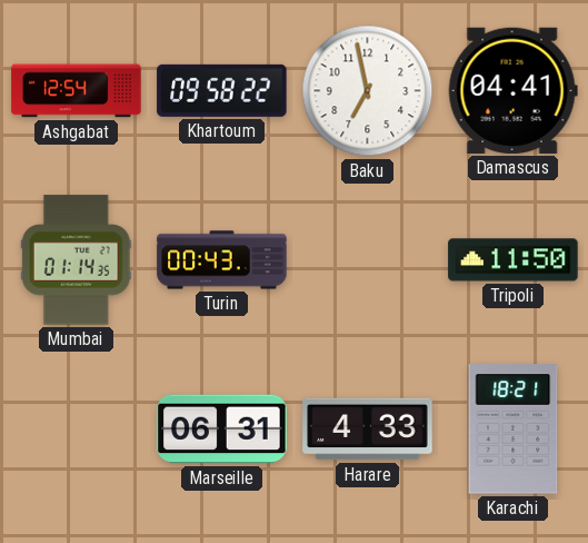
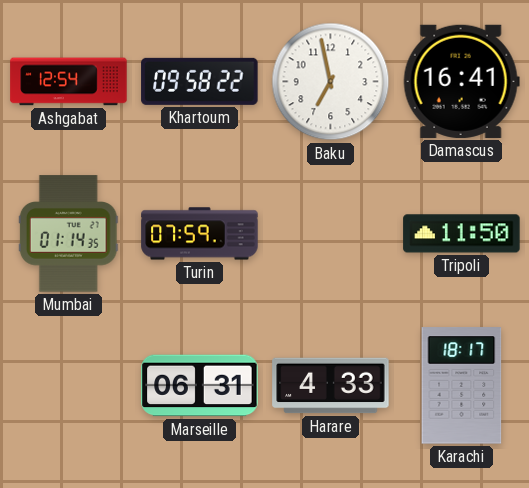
Damascus: 04:41 -> 16:41 (461, 81)
Turin: 00:43 -> 07:59 (200, 234)
Karachi: 18:21 -> 18:17 (462, 386)
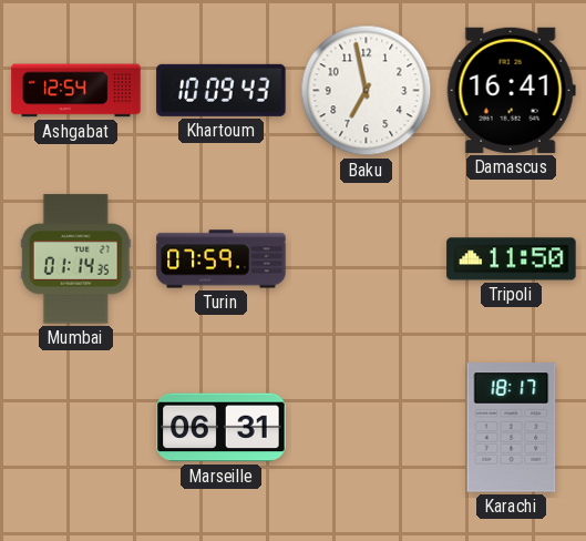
Khartoum: 09:58 -> 10:09 (222, 90)
Harare: 4:33 -> none (331, 386)
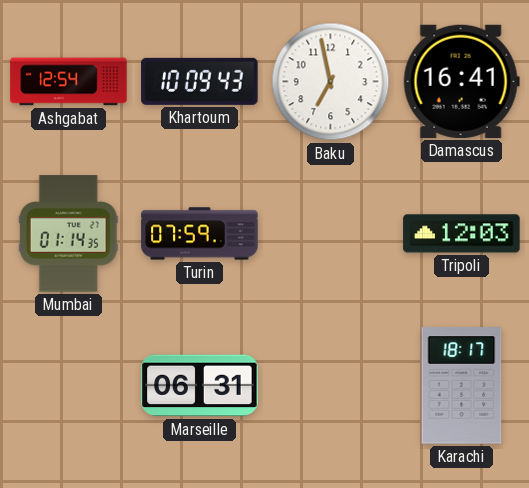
Tripoli: 11:50 -> 12:03 (462, 234)
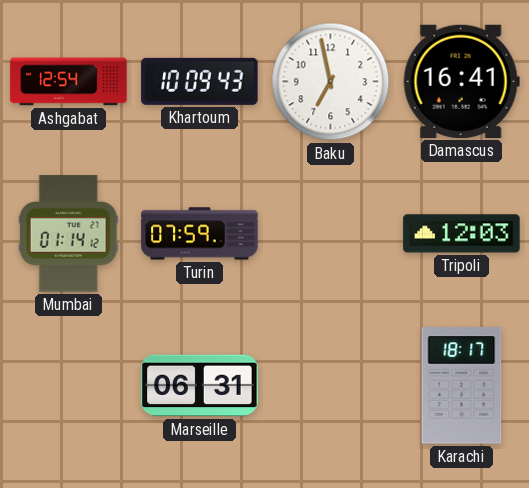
Mumbai: 01:14:35 -> 01:14:12 (68, 234)
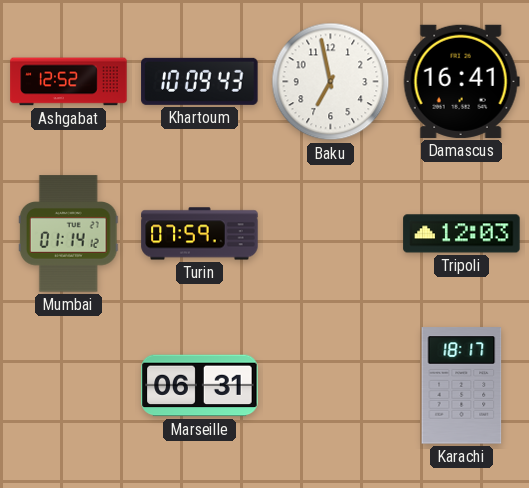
Ashgabat: 12:54 -> 12:52 (69, 82)
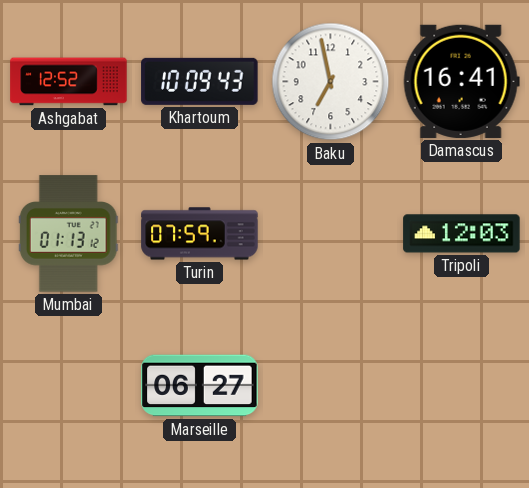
Mumbai: 01:14 -> 01:13 (68, 234)
Marseille: 06:31 -> 06:27 (200, 386)
Karachi: 18:17 -> none (462, 386)
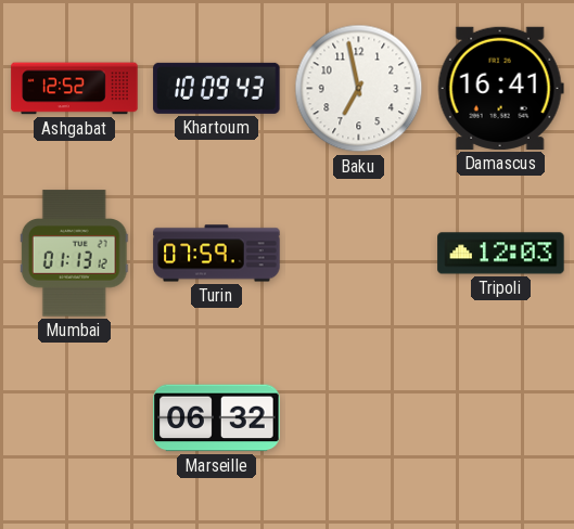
Marseille: 06:27 -> 06:32 (217, 418)
